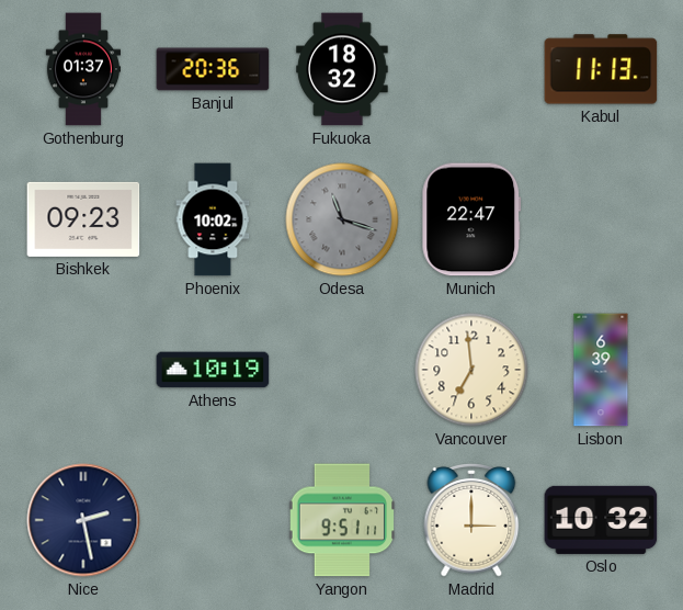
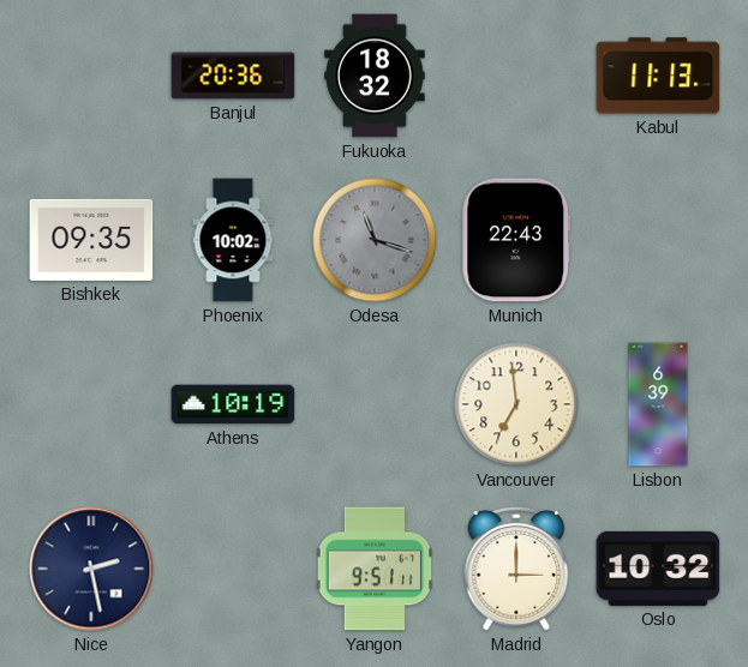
Gothenburg: 01:37 -> none (82, 69)
Bishkek: 09:23 -> 09:35 (91, 240)
Munich: 22:47 -> 22:43 (516, 240)
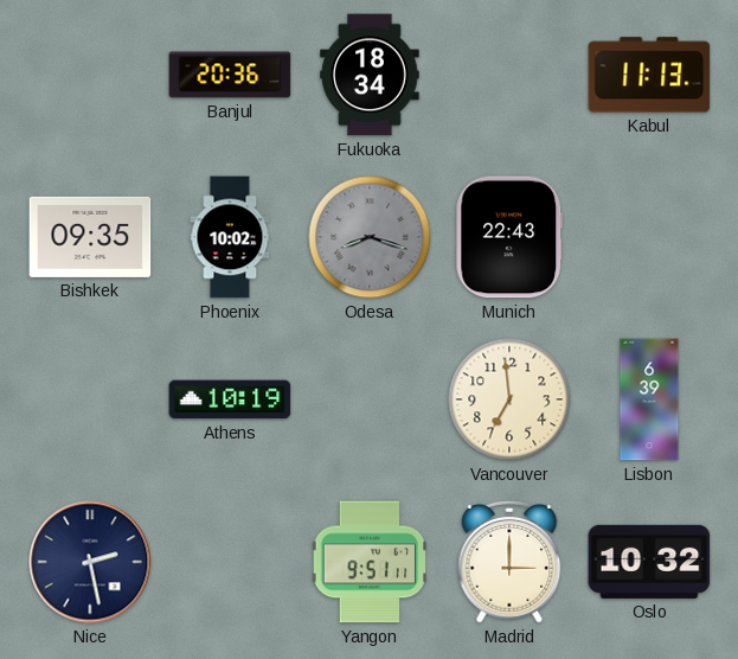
Fukuoka: 18:32 -> 18:34 (370, 75)
Odesa: 11:18 -> 8:18 (370, 237)
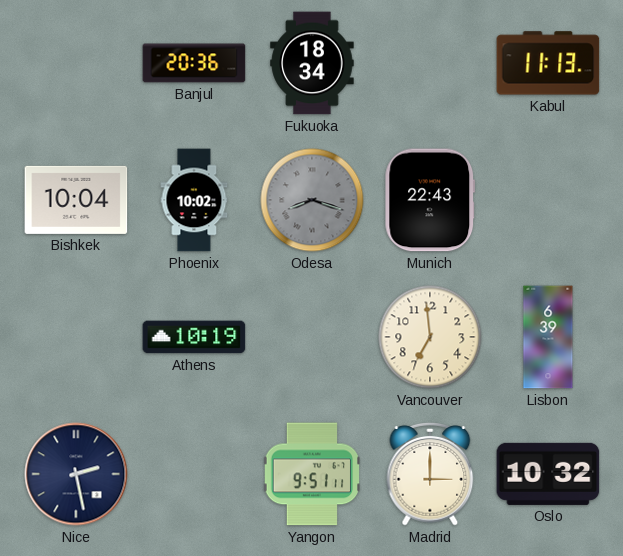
Bishkek: 09:35 -> 10:04 (76, 200)
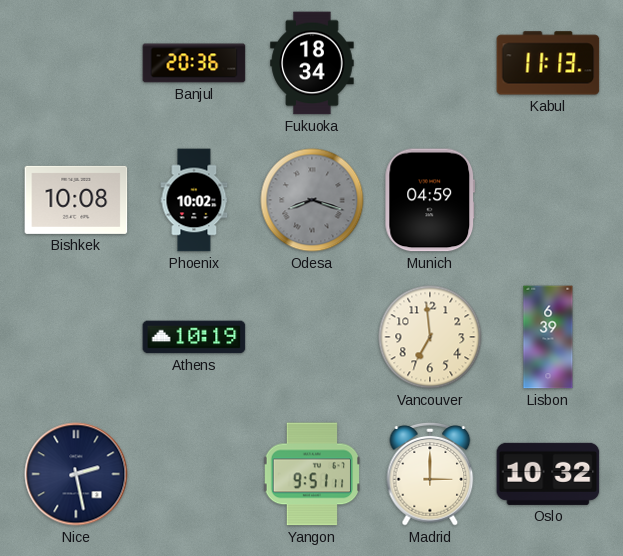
Bishkek: 10:04 -> 10:08 (76, 200)
Munich: 22:43 -> 04:59 (430, 200)
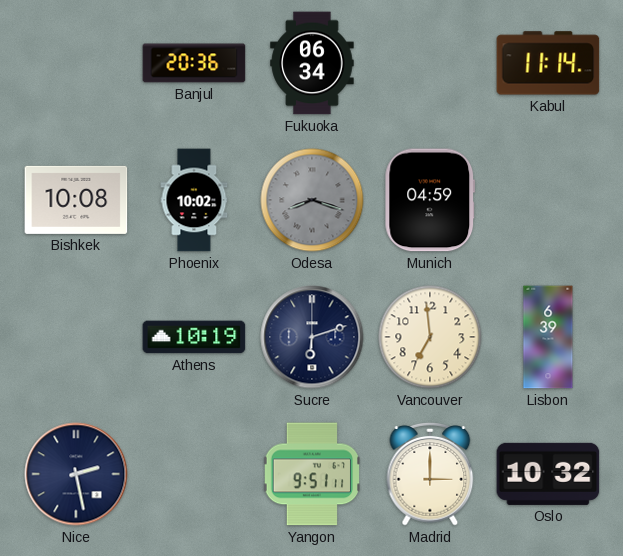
Fukuoka: 18:34 -> 06:34 (312, 63)
Kabul: 11:13 -> 11:14 (548, 63)
Sucre: none -> 6:12 (312, 337)
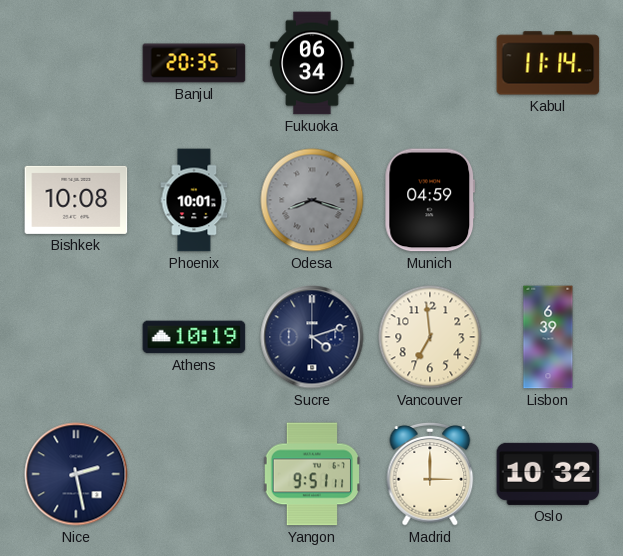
Banjul: 20:36 -> 20:35 (194, 63)
Phoenix: 10:02 -> 10:01 (194, 200)
Sucre: 6:12 -> 4:12 (312, 337)
